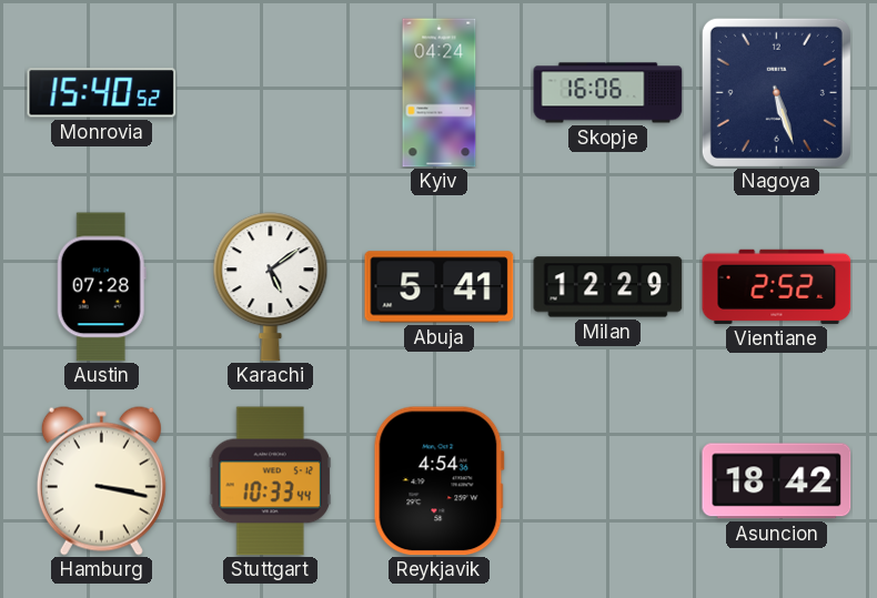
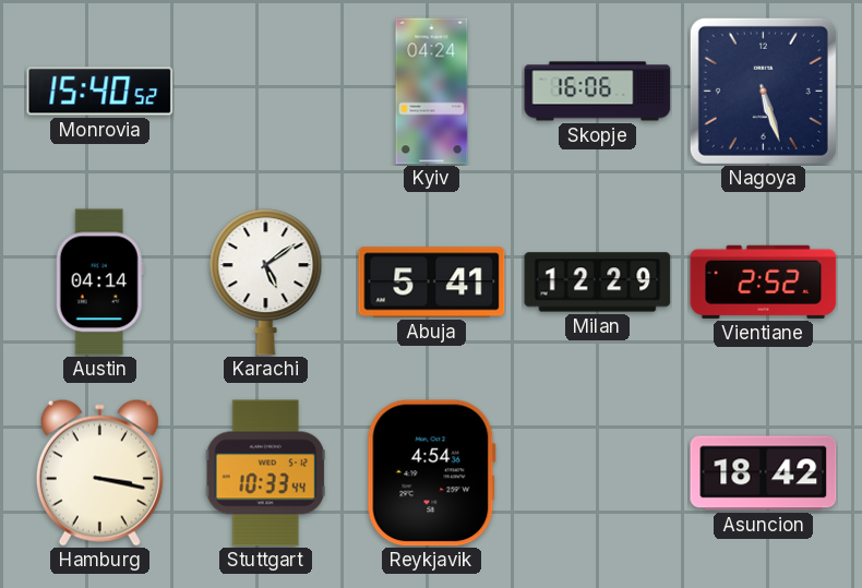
Austin: 07:28 -> 04:14 (99, 283)
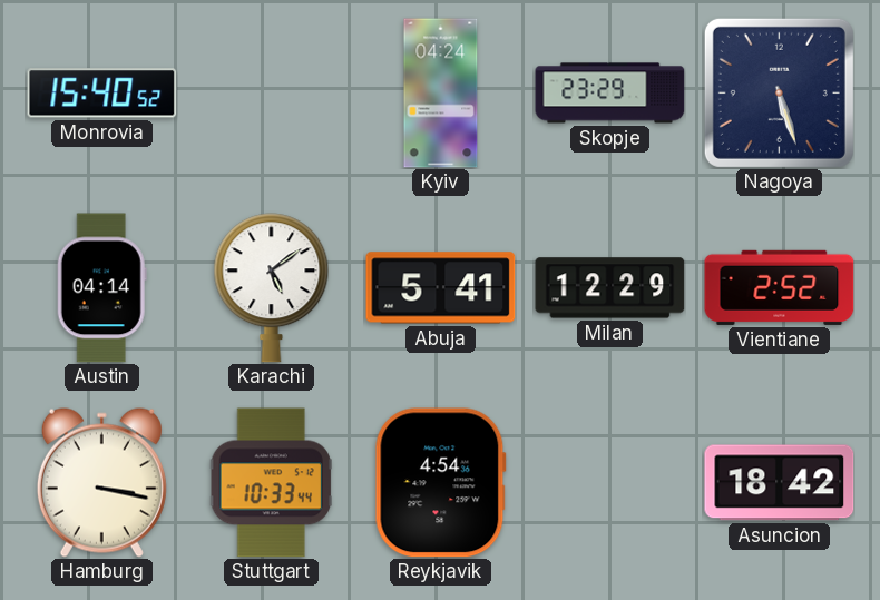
Skopje: 16:06 -> 23:29 (610, 94)
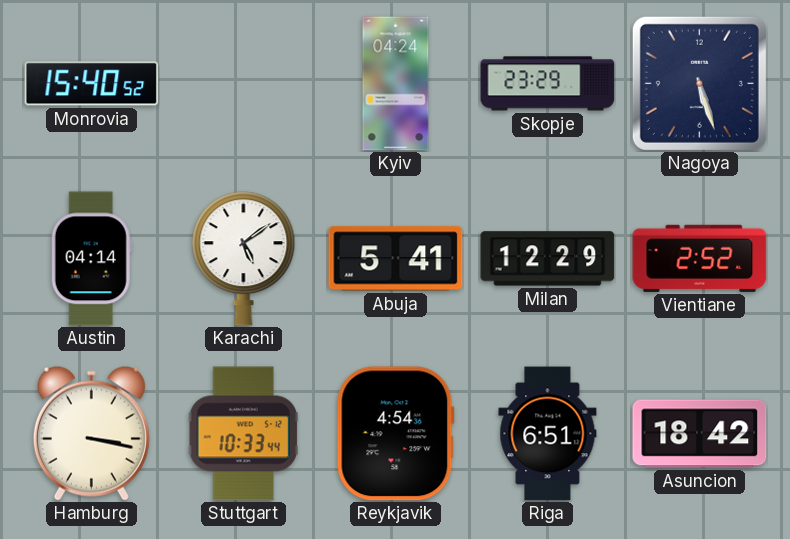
Riga: none -> 6:51 (548, 434)
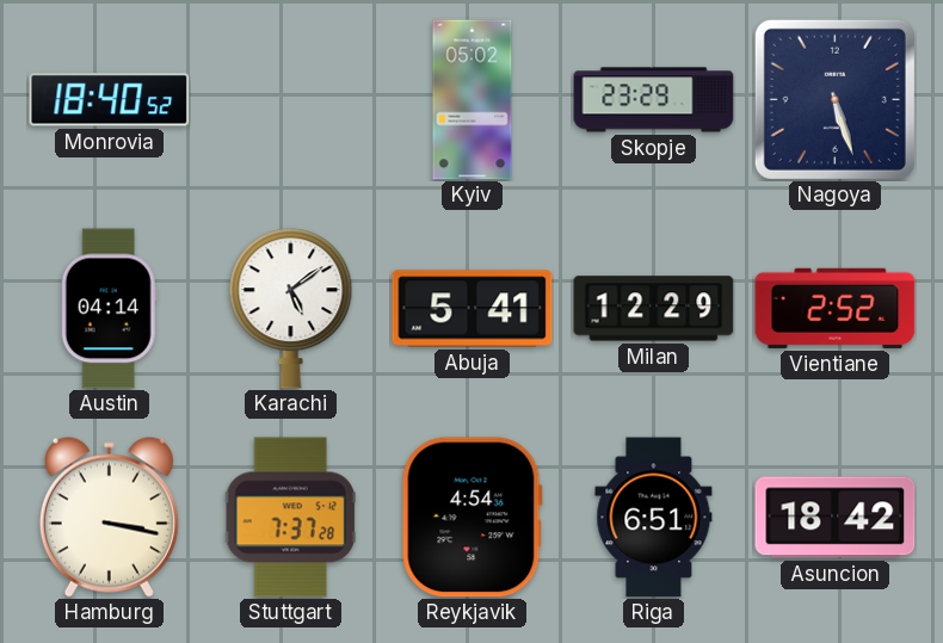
Monrovia: 15:40 -> 18:40 (110, 100)
Kyiv: 04:24 -> 05:02 (473, 100)
Stuttgart: 10:33 -> 7:37 (290, 518)
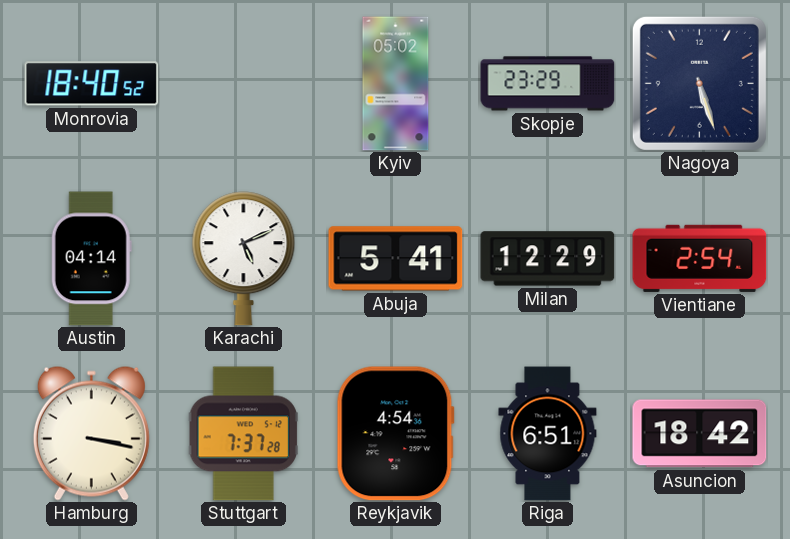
Karachi: 5:09 -> 5:11 (244, 259)
Vientiane: 2:52 -> 2:54 (700, 258)
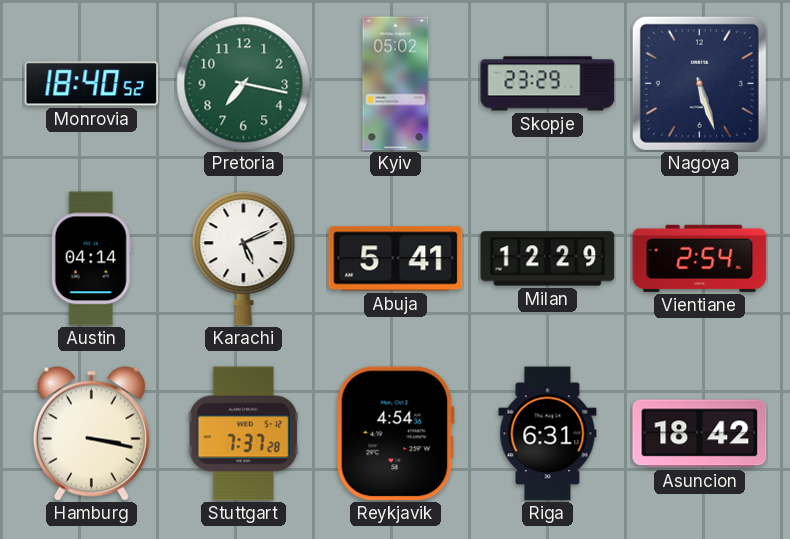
Pretoria: none -> 7:17 (244, 84)
Riga: 6:51 -> 6:31 (548, 434)
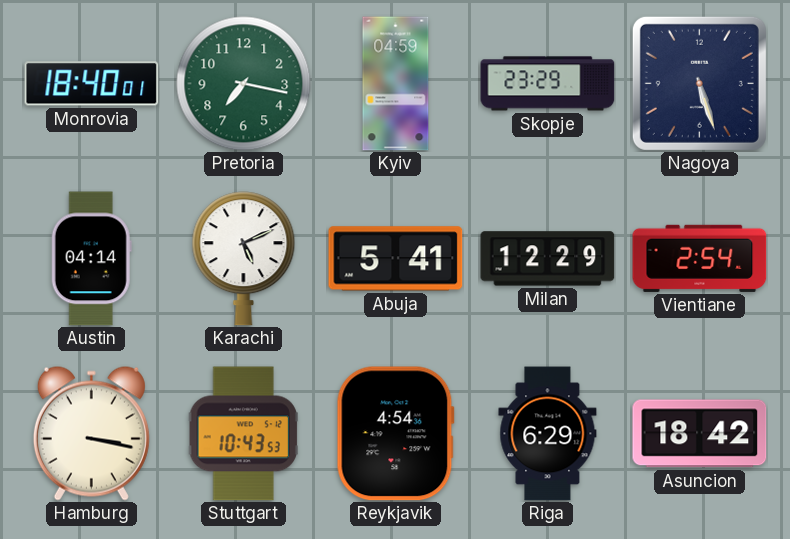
Monrovia: 18:40:52 -> 18:40:01 (92, 84)
Kyiv: 05:02 -> 04:59 (396, 84)
Stuttgart: 7:37 -> 10:43 (243, 434)
Riga: 6:31 -> 6:29 (548, 434)
